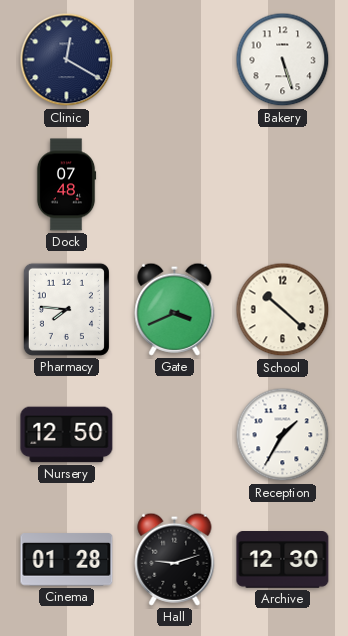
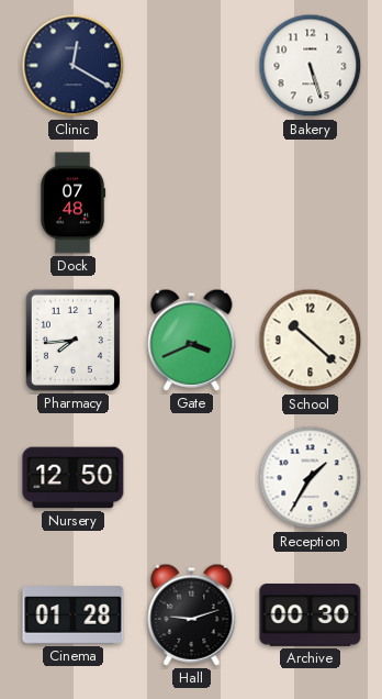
Pharmacy: 7:46 -> 7:44 (72, 340)
Archive: 12:30 -> 00:30 (311, 615)
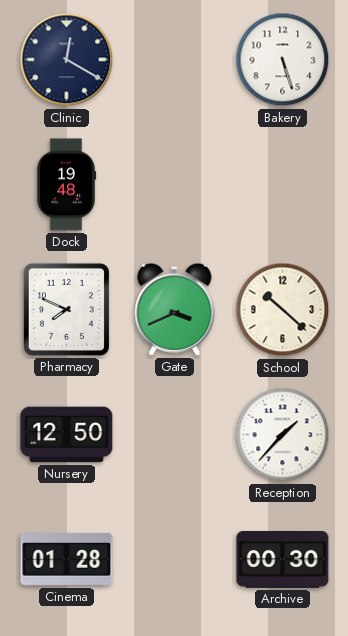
Dock: 07:48 -> 19:48 (66, 185)
Pharmacy: 7:44 -> 7:49 (66, 309)
Reception: 1:35 -> 1:37 (283, 435)
Hall: 9:12 -> none (192, 614)
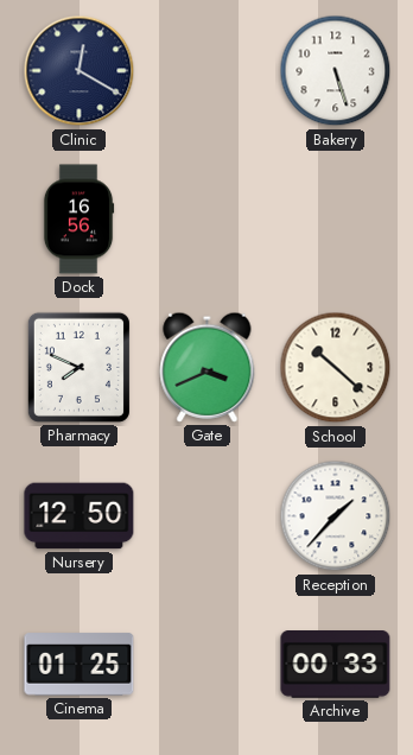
Dock: 19:48 -> 16:56 (78, 220)
Cinema: 01:28 -> 01:25 (80, 665)
Archive: 00:30 -> 00:33 (336, 665)
